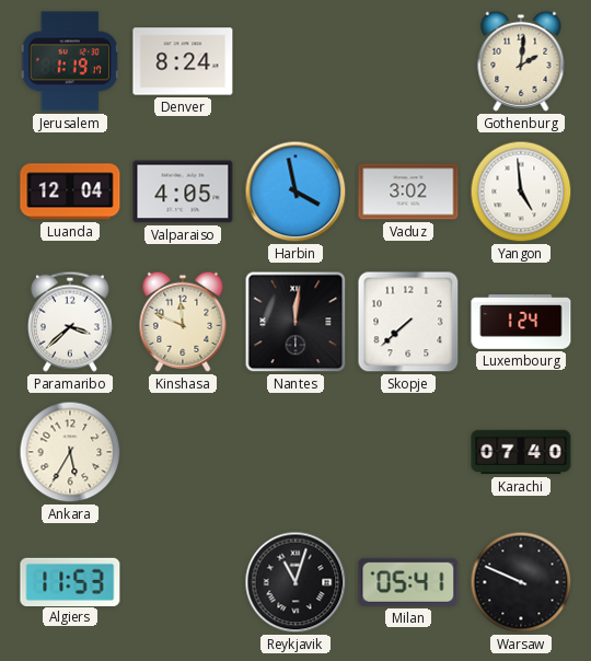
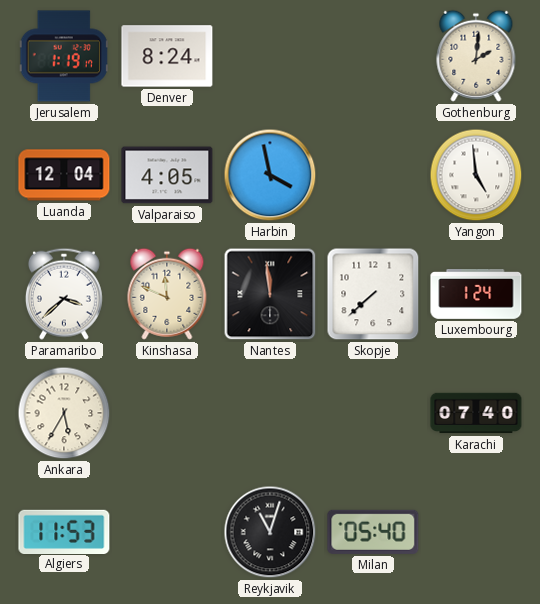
Vaduz: 3:02 -> none (408, 192)
Nantes: 12:01 -> 11:59 (270, 294)
Milan: 05:41 -> 05:40 (373, 532)
Warsaw: 9:49 -> none (521, 582)
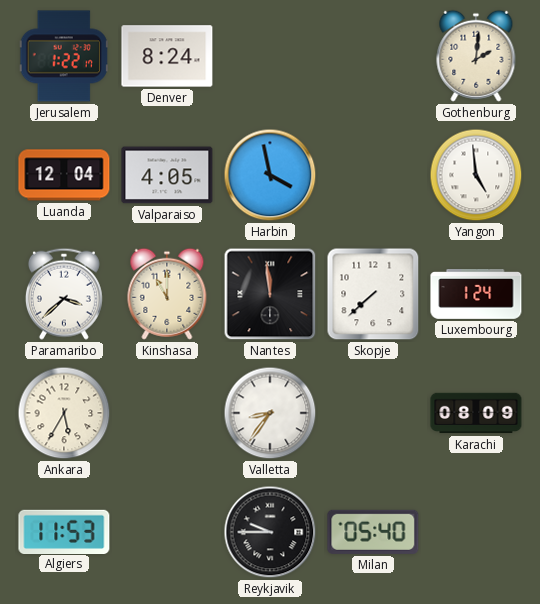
Jerusalem: 1:19 -> 1:22 (64, 56)
Kinshasa: 11:49 -> 11:00 (167, 294)
Valletta: none -> 8:36 (270, 413)
Karachi: 07:40 -> 08:09 (476, 413)
Reykjavik: 11:03 -> 9:45 (270, 532)
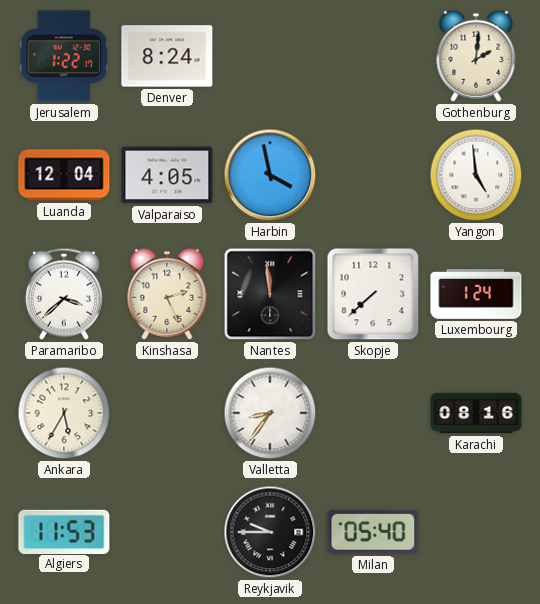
Kinshasa: 11:00 -> 2:26 (167, 294)
Karachi: 08:09 -> 08:16 (476, 413)
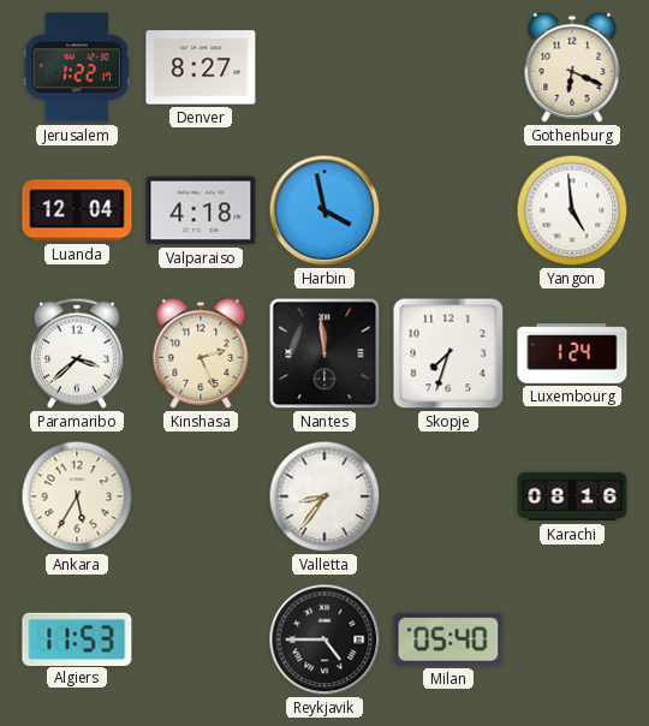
Denver: 8:24 -> 8:27 (201, 67)
Gothenburg: 2:01 -> 6:19 (572, 67)
Valparaiso: 4:05 -> 4:18 (201, 210)
Skopje: 7:38 -> 7:33 (448, 353)
Reykjavik: 9:45 -> 4:45 (324, 639)
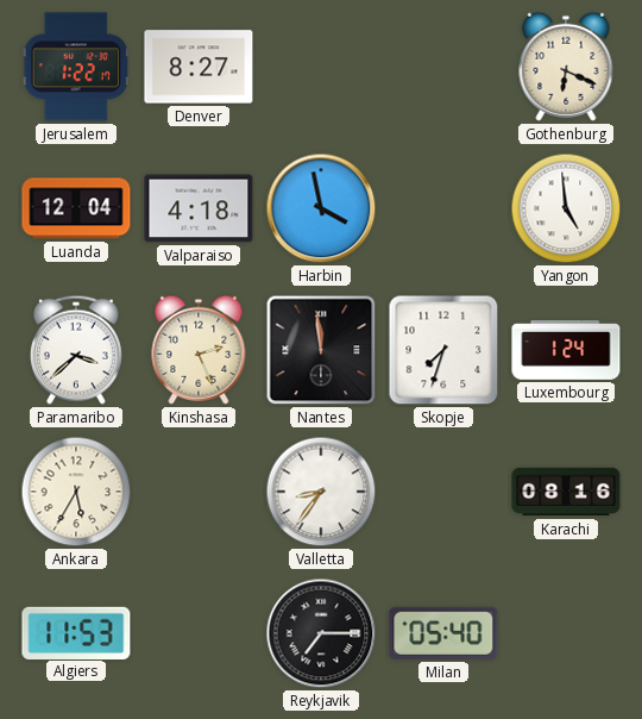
Reykjavik: 4:45 -> 7:15 (321, 633)
